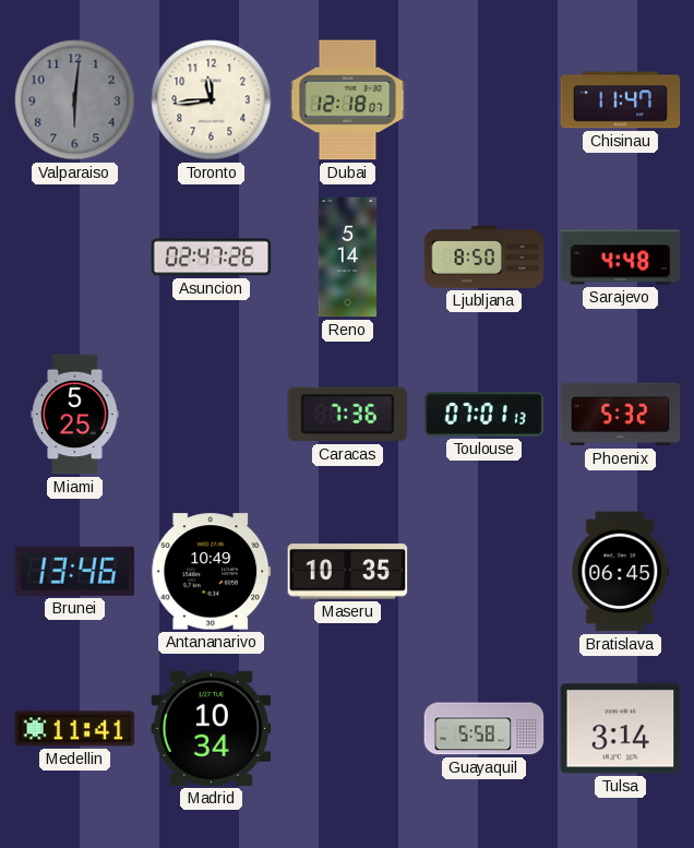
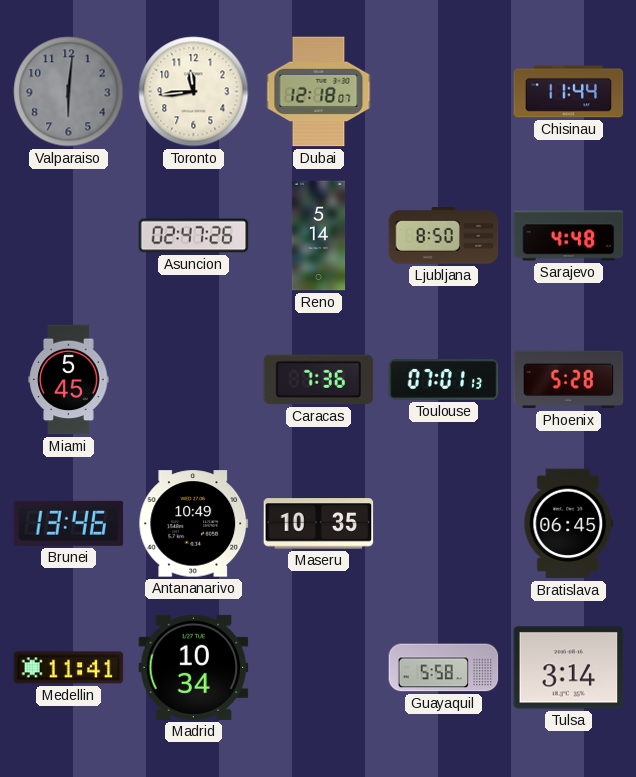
Chisinau: 11:47 -> 11:44 (569, 92)
Miami: 5:25 -> 5:45 (69, 380)
Phoenix: 5:32 -> 5:28 (569, 380)
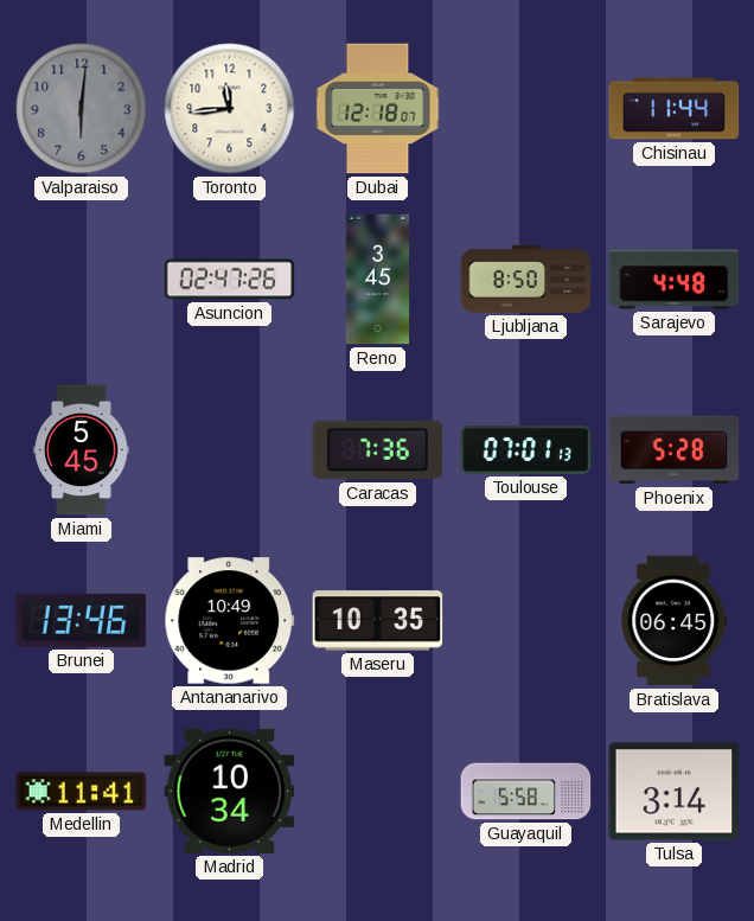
Reno: 5:14 -> 3:45 (378, 280)
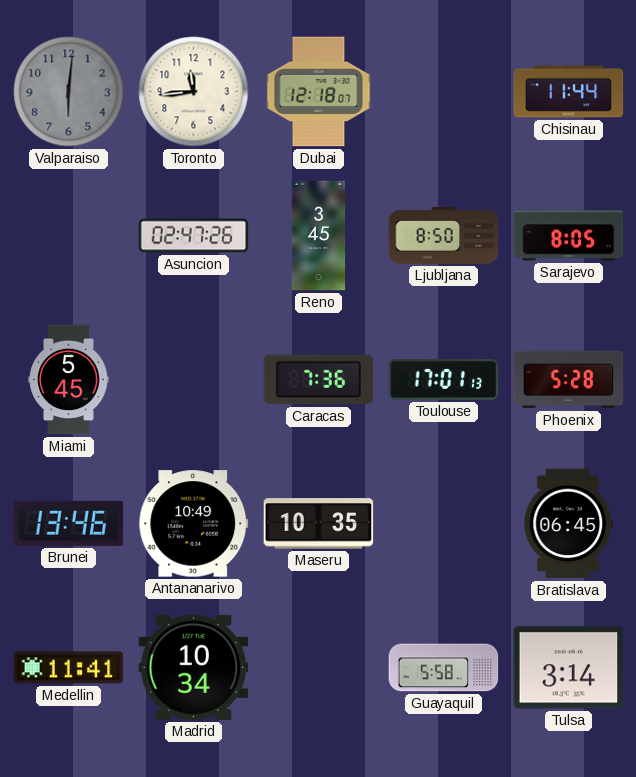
Sarajevo: 4:48 -> 8:05 (569, 236)
Toulouse: 07:01 -> 17:01 (444, 380)
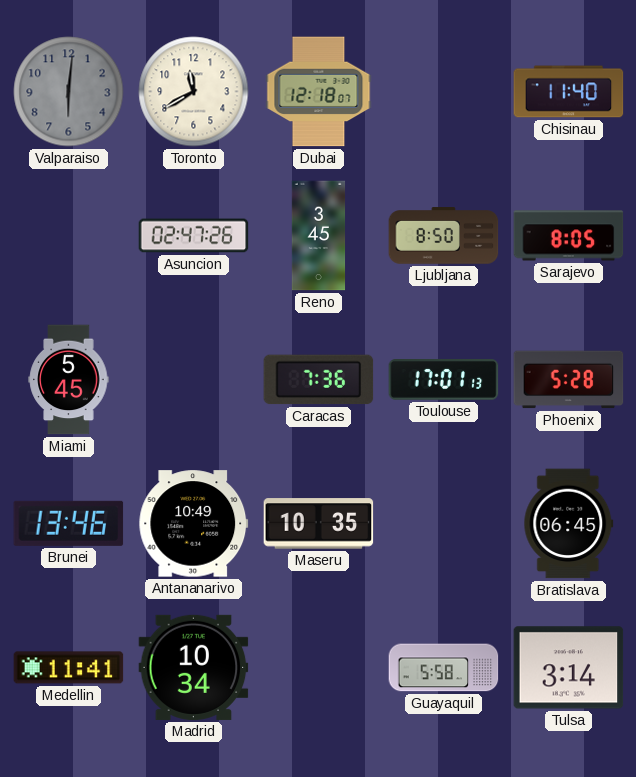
Toronto: 11:44 -> 11:40 (194, 92)
Chisinau: 11:44 -> 11:40 (569, 92)
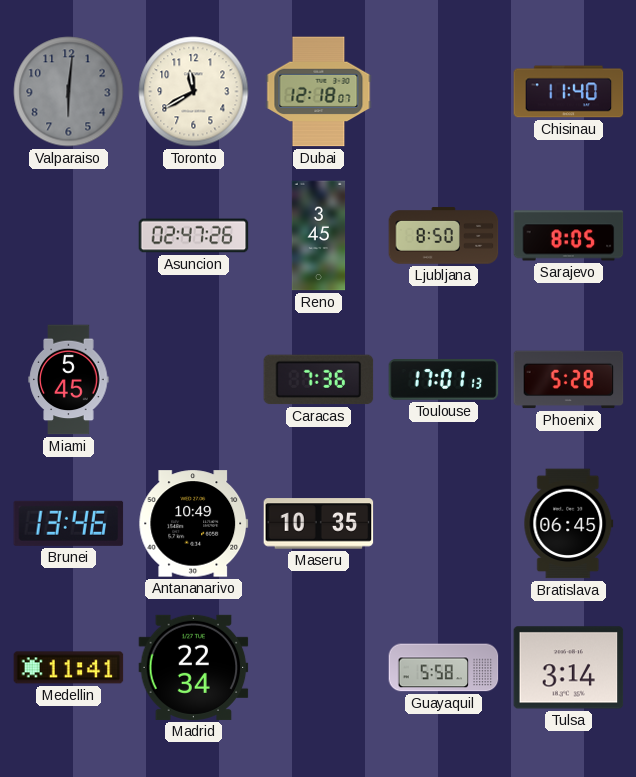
Madrid: 10:34 -> 22:34 (194, 667)
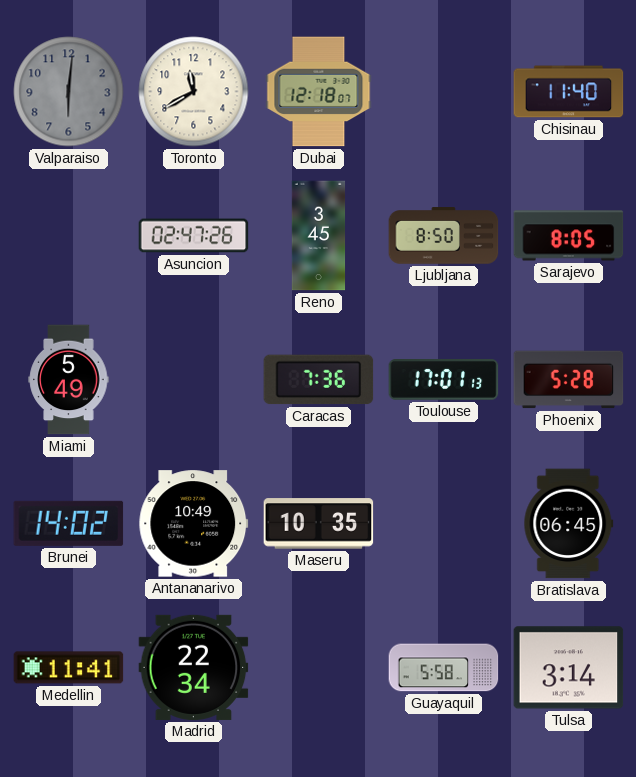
Miami: 5:45 -> 5:49 (69, 380)
Brunei: 13:46 -> 14:02 (69, 523)
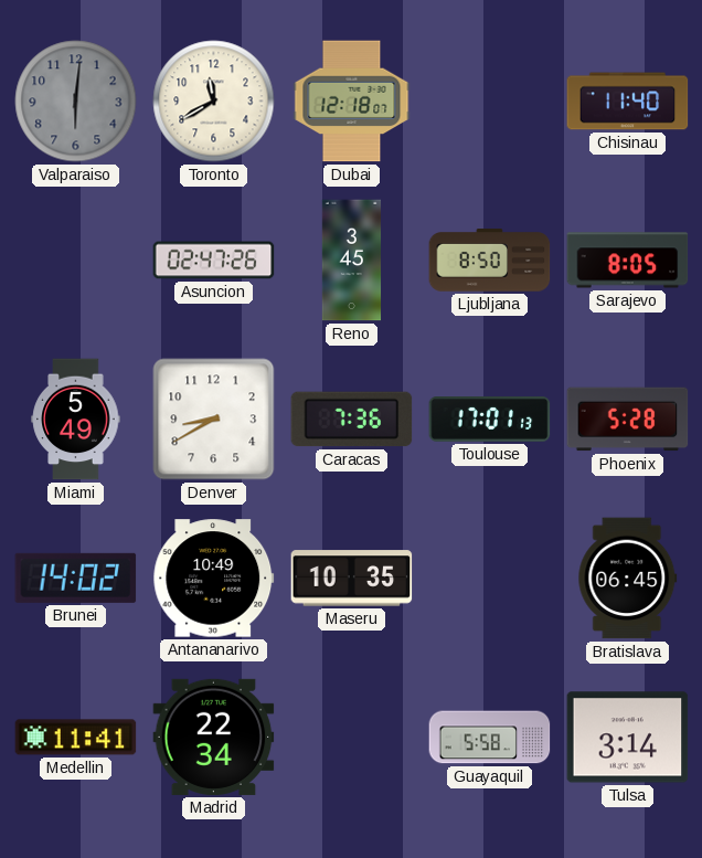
Denver: none -> 8:40 (214, 420)
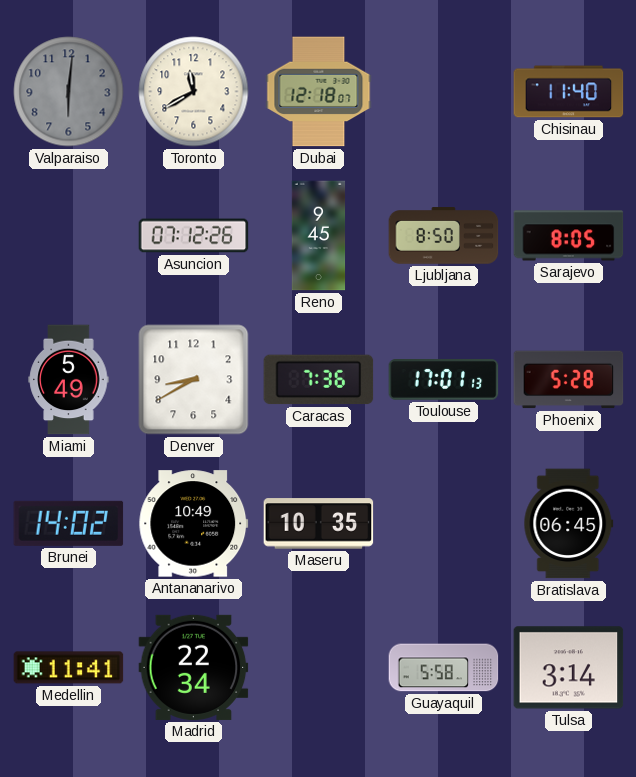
Asuncion: 02:47 -> 07:12 (194, 236)
Reno: 3:45 -> 9:45 (319, 236)
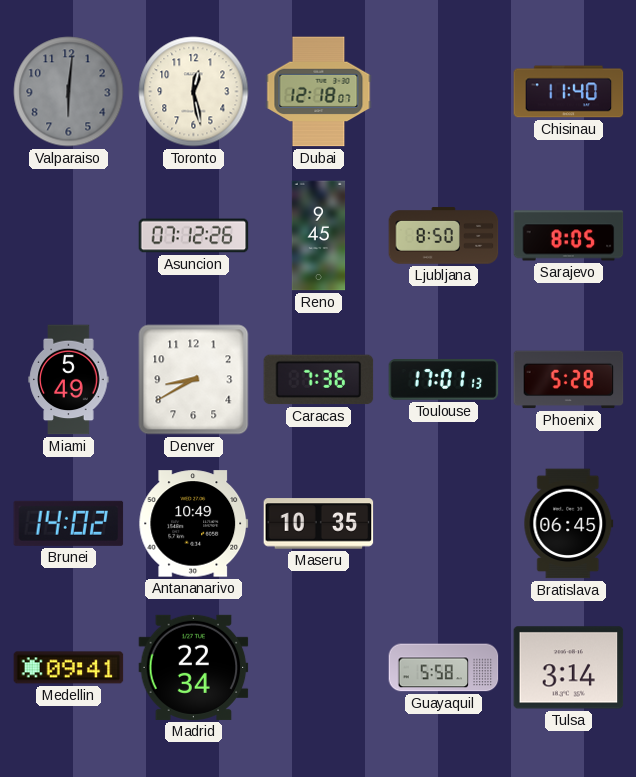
Toronto: 11:40 -> 12:28 (194, 92)
Medellin: 11:41 -> 09:41 (69, 668)
